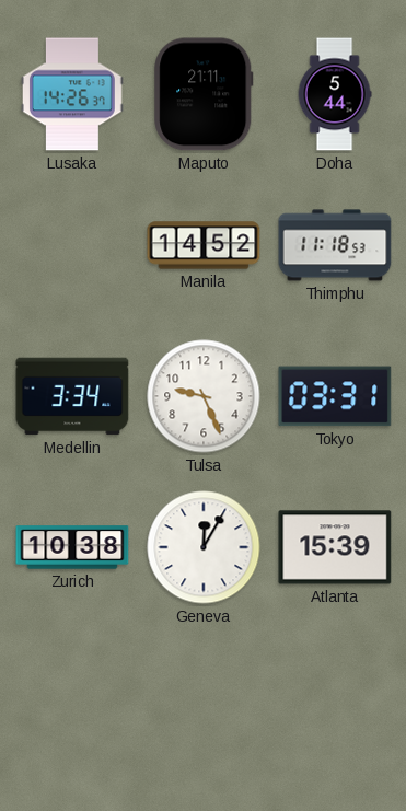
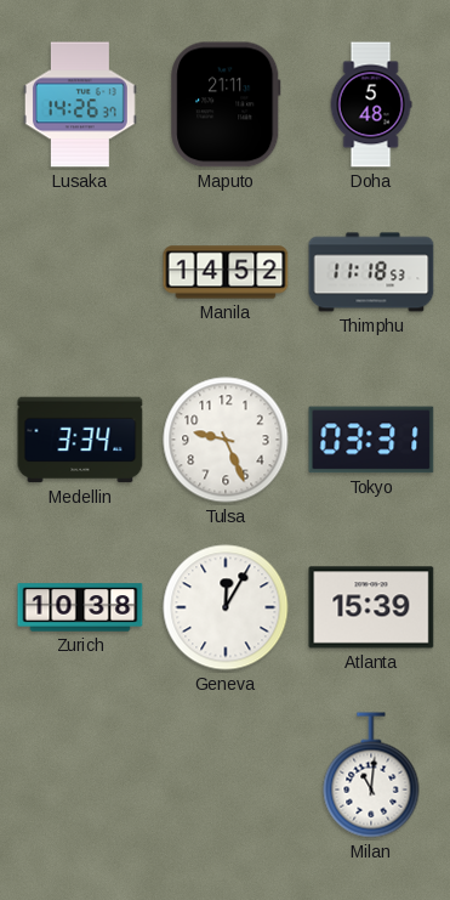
Doha: 5:44 -> 5:48 (371, 104)
Milan: none -> 11:01 (371, 775)
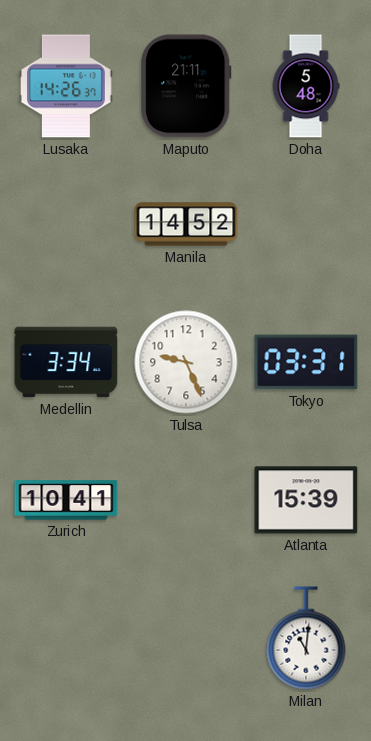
Thimphu: 11:18 -> none (371, 272)
Zurich: 10:38 -> 10:41 (66, 500)
Geneva: 12:05 -> none (226, 607)
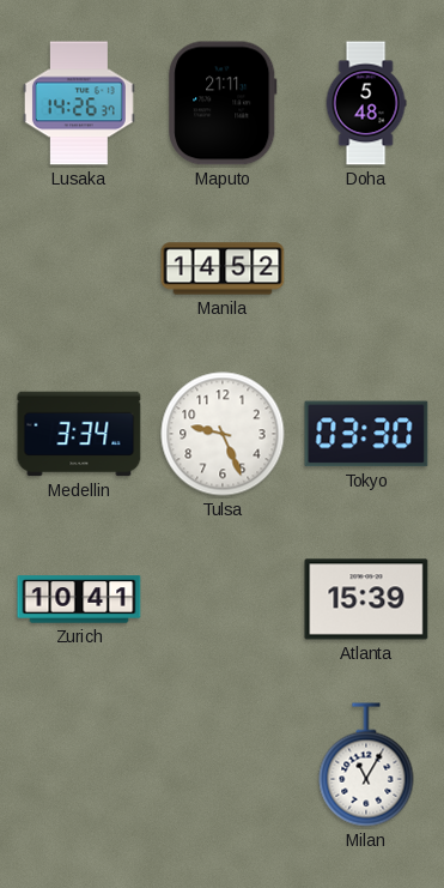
Tokyo: 03:31 -> 03:30 (366, 434)
Milan: 11:01 -> 11:05 (366, 765)
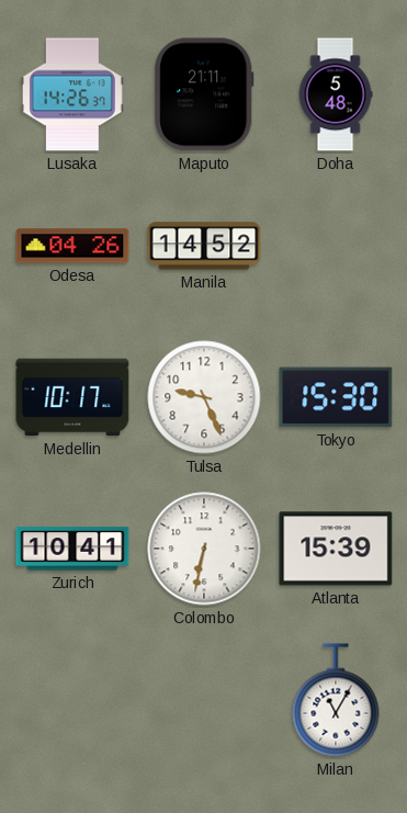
Odesa: none -> 04:26 (72, 246)
Medellin: 3:34 -> 10:17 (72, 397)
Tokyo: 03:30 -> 15:30 (336, 397)
Colombo: none -> 6:32 (204, 549)
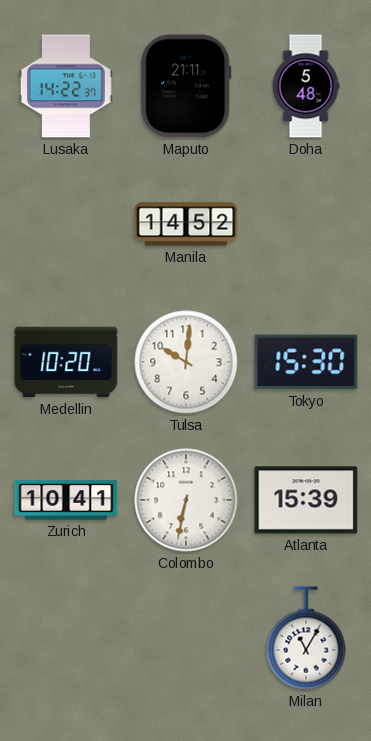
Lusaka: 14:26 -> 14:22 (66, 86)
Odesa: 04:26 -> none (72, 246)
Medellin: 10:17 -> 10:20 (66, 362)
Tulsa: 9:26 -> 10:01 (186, 362)
